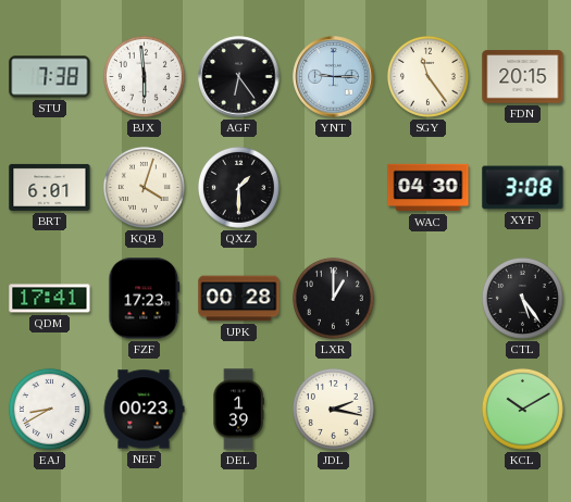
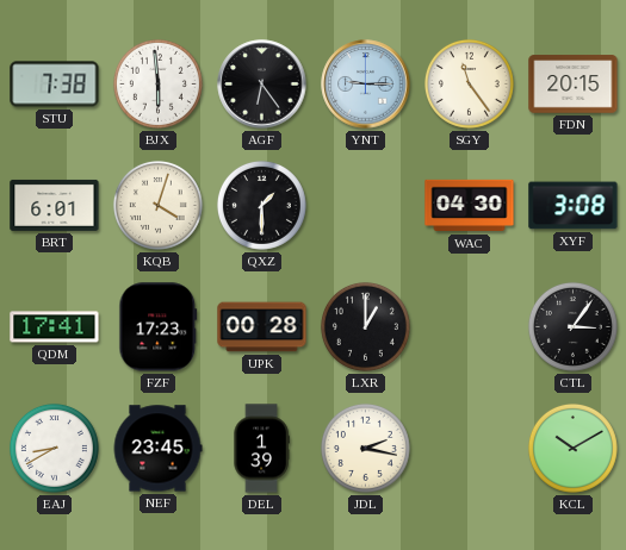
CTL: 5:24 -> 3:06 (572, 326)
NEF: 00:23 -> 23:45 (157, 449)
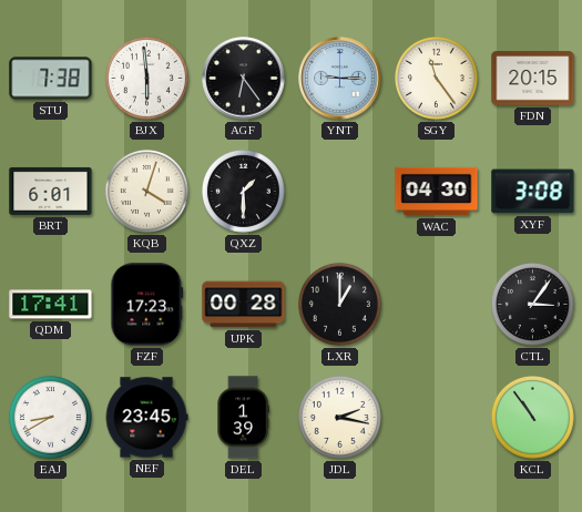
KCL: 10:10 -> 10:54 (532, 417)
